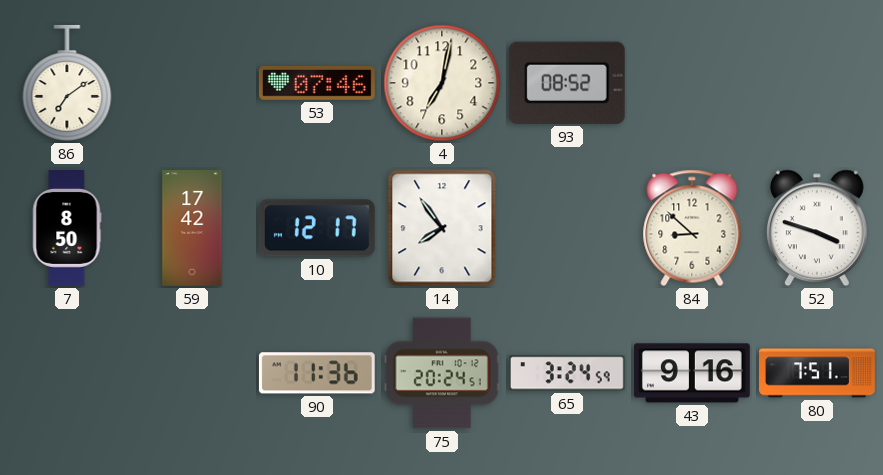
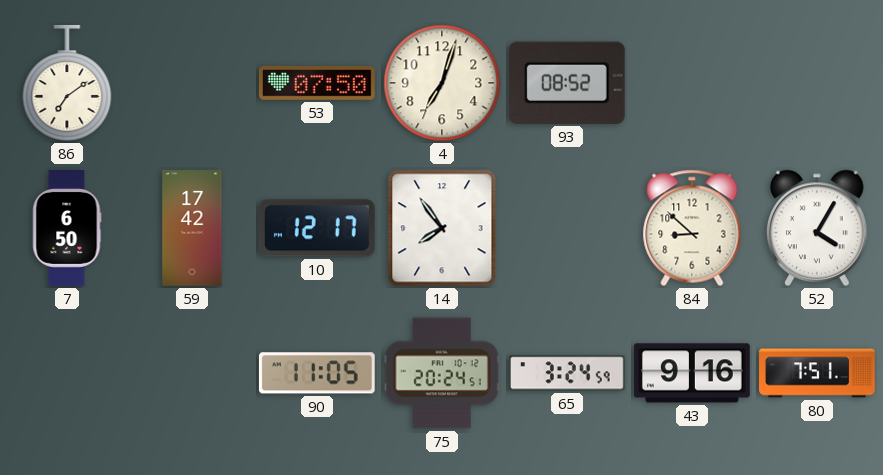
53: 07:46 -> 07:50 (317, 84)
4: 7:02 -> 7:03 (442, 83)
7: 8:50 -> 6:50 (67, 229)
52: 3:48 -> 4:05 (817, 228)
90: 11:36 -> 11:05 (317, 373)
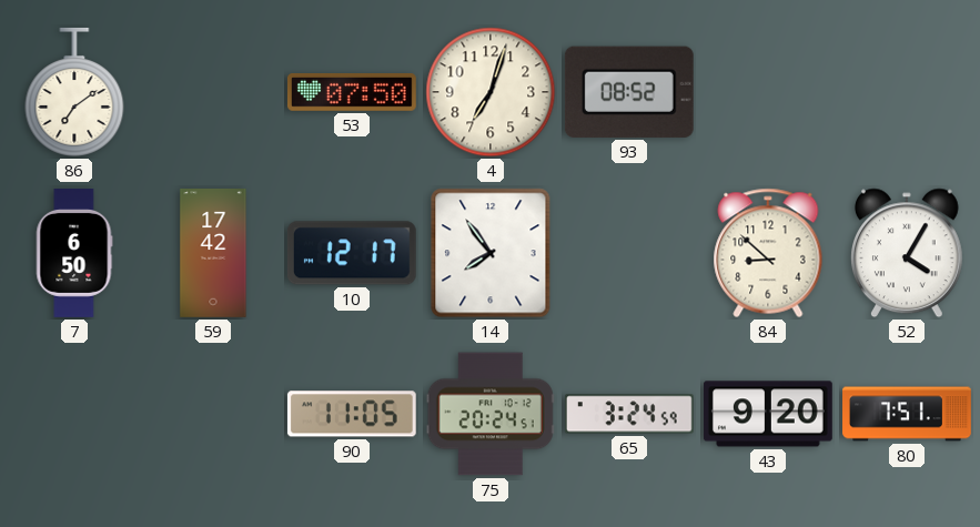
43: 9:16 -> 9:20 (768, 414)
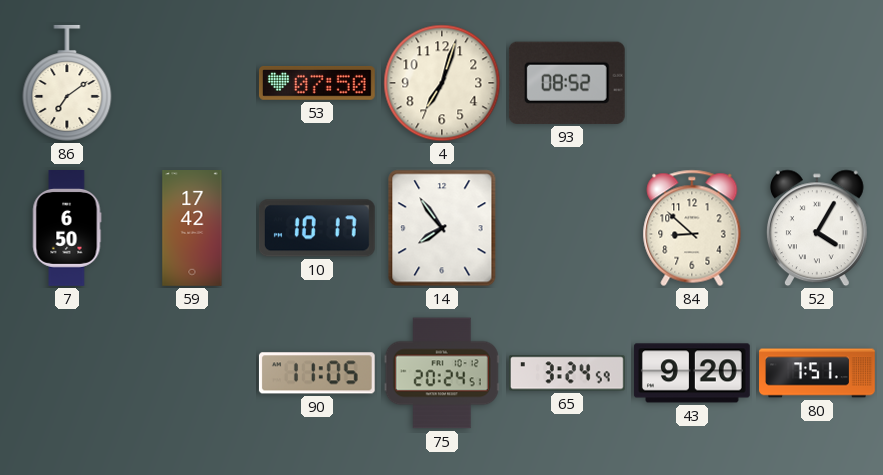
10: 12:17 -> 10:17 (317, 228)
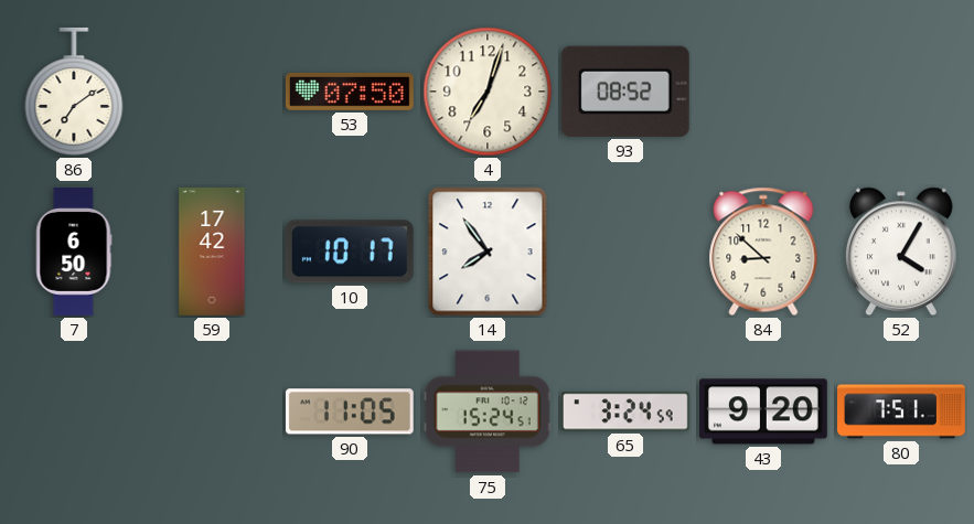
75: 20:24 -> 15:24 (488, 411)
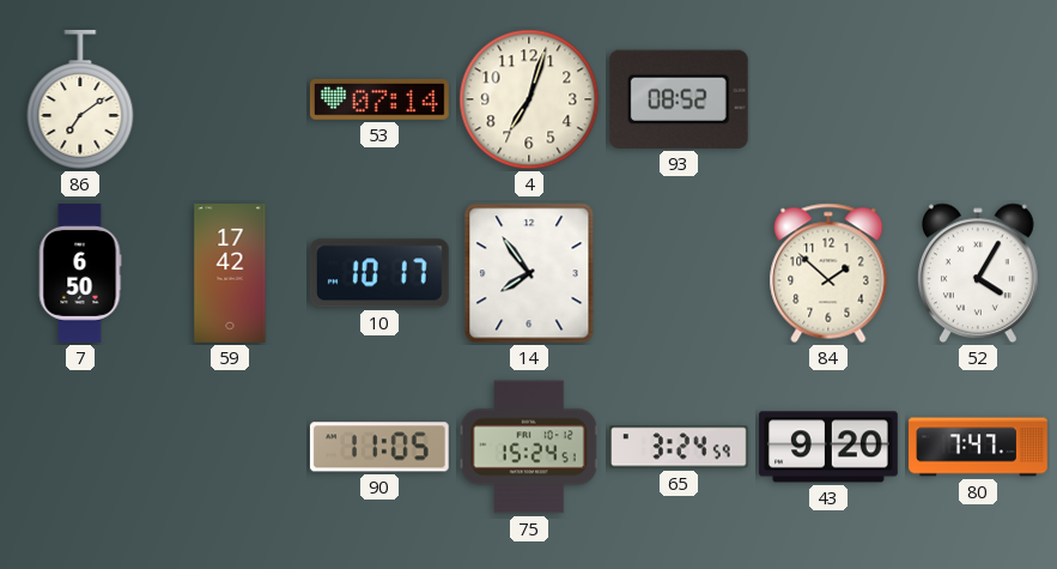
53: 07:50 -> 07:14 (379, 101)
84: 8:52 -> 1:52 (828, 273)
80: 7:51 -> 7:47 (978, 447)
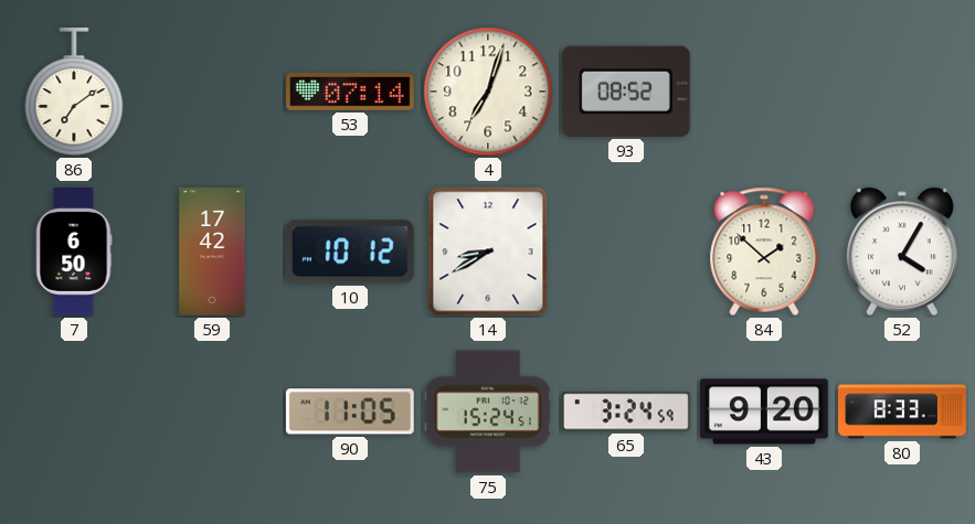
10: 10:17 -> 10:12 (350, 252)
14: 7:54 -> 8:40 (488, 252)
80: 7:47 -> 8:33 (902, 411)
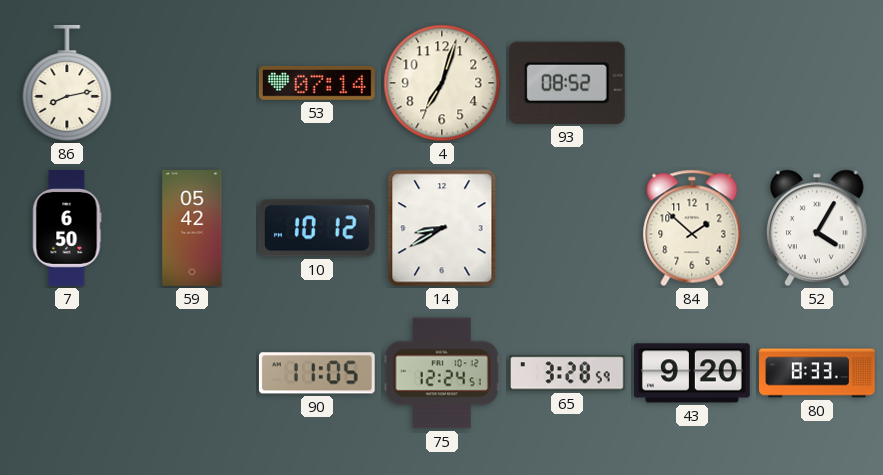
86: 7:09 -> 8:13 (67, 83)
59: 17:42 -> 05:42 (192, 229)
75: 15:24 -> 12:24 (442, 373)
65: 3:24 -> 3:28 (567, 373)
